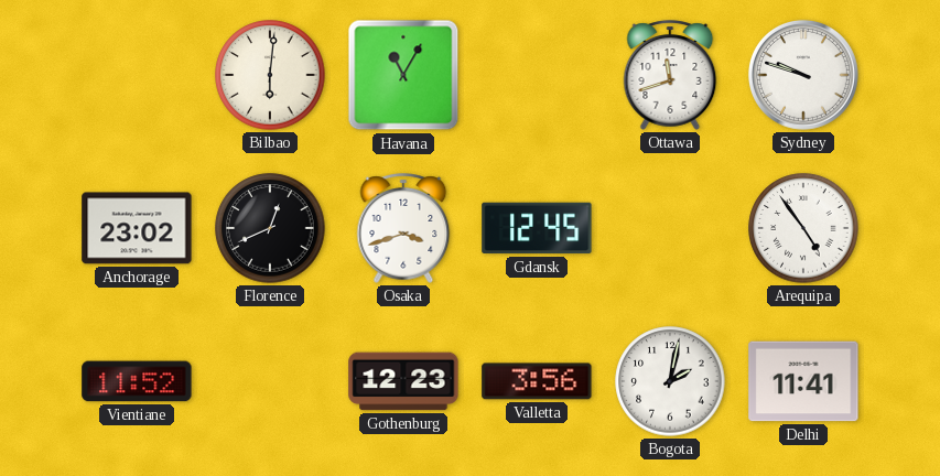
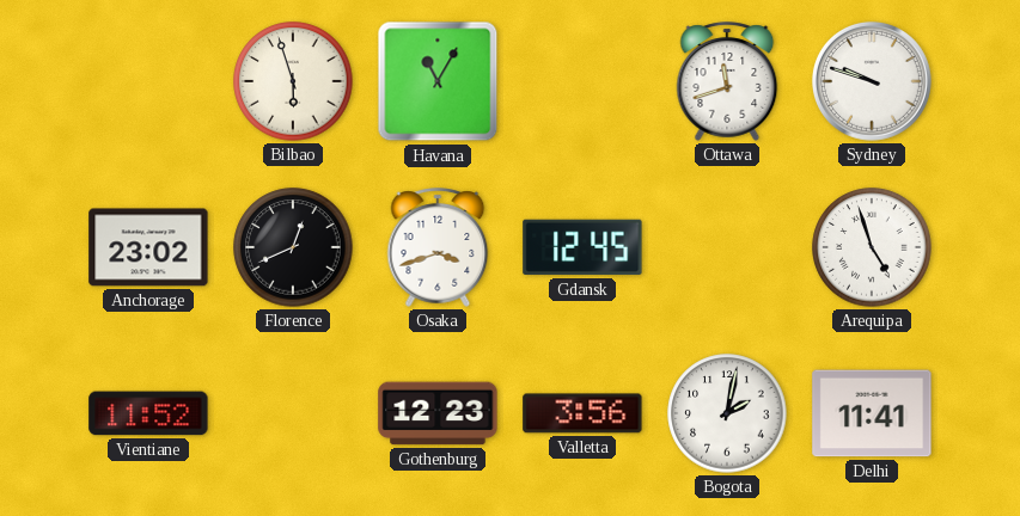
Bilbao: 6:01 -> 5:57 (293, 81)
Arequipa: 4:54 -> 4:57 (872, 247)
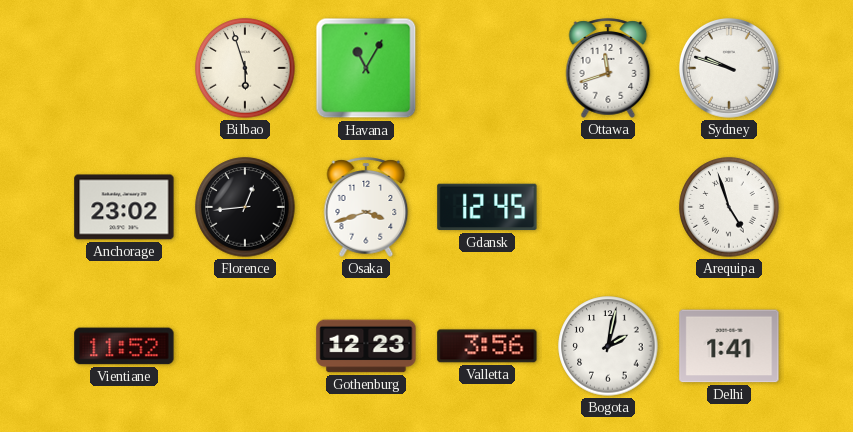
Florence: 12:41 -> 12:44 (245, 207)
Delhi: 11:41 -> 1:41 (729, 346)
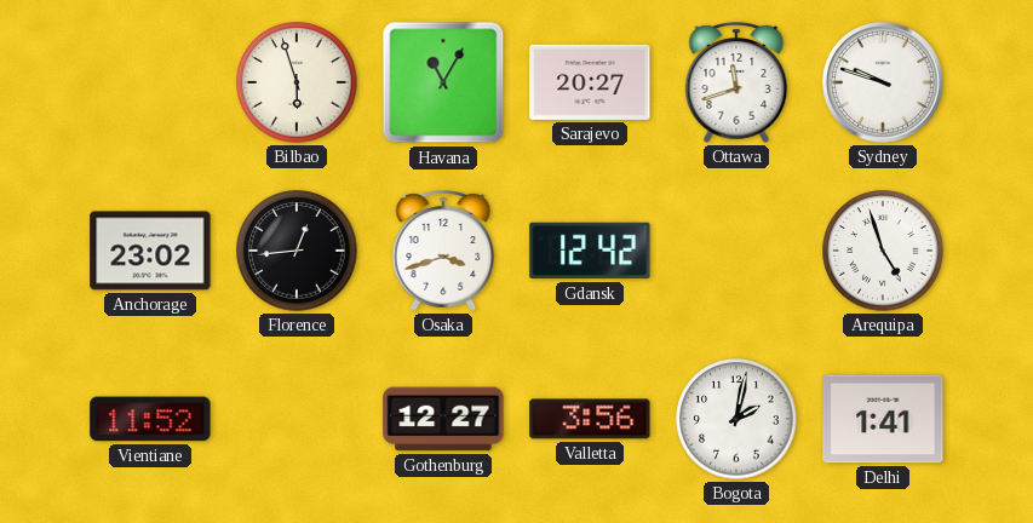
Sarajevo: none -> 20:27 (590, 82)
Gdansk: 12:45 -> 12:42 (590, 251)
Gothenburg: 12:23 -> 12:27 (443, 419)
